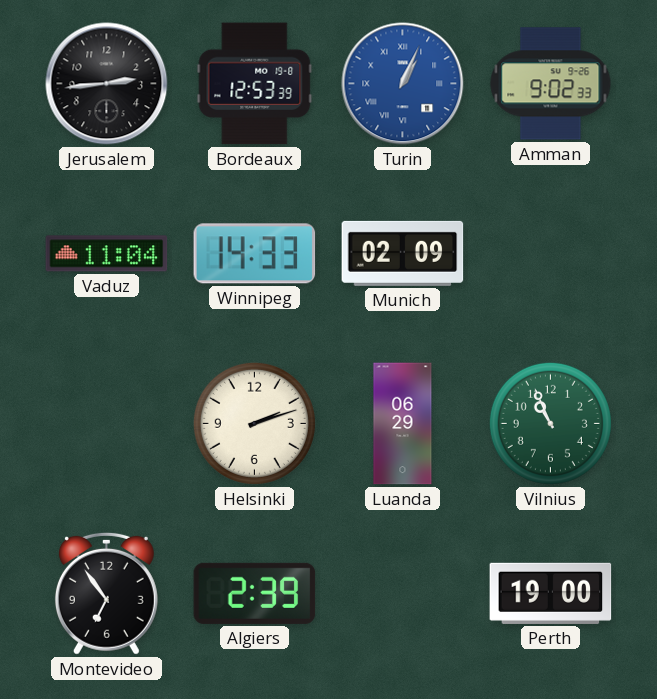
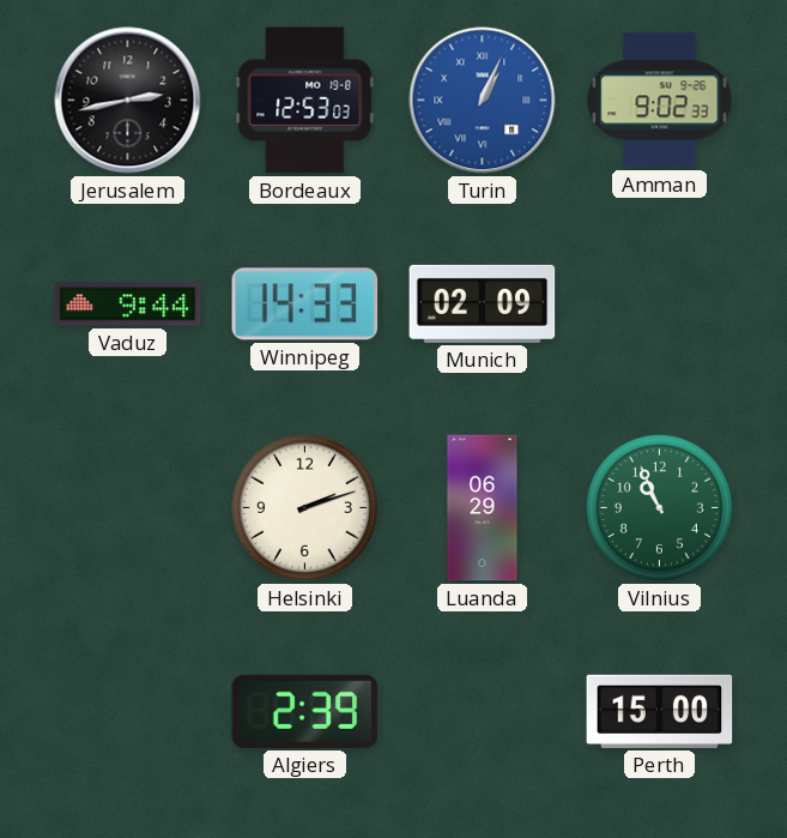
Jerusalem: 2:44 -> 2:43 (128, 101)
Bordeaux: 12:53:39 -> 12:53:03 (305, 101)
Vaduz: 11:04 -> 9:44 (128, 305)
Montevideo: 6:54 -> none (106, 593)
Perth: 19:00 -> 15:00 (660, 711)
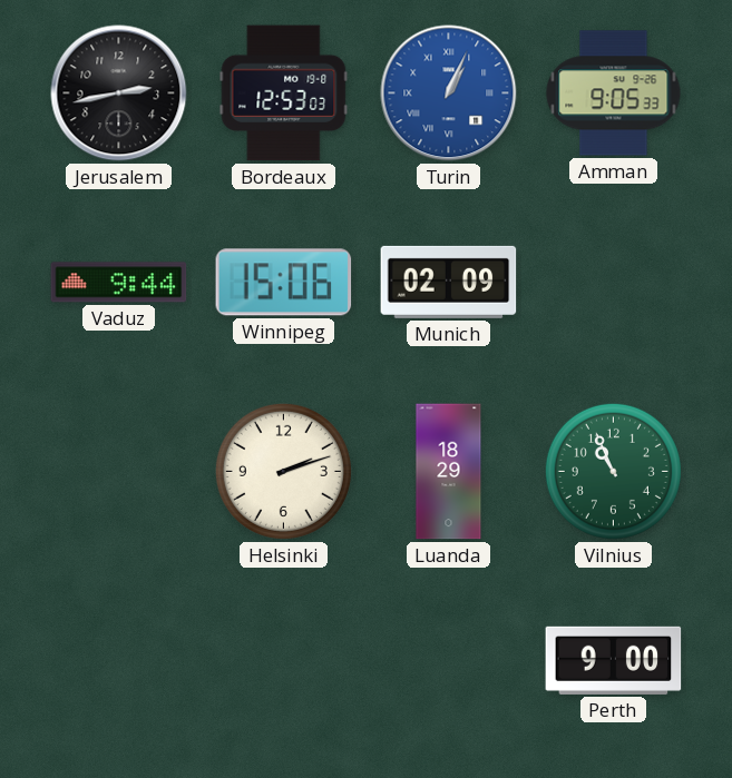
Amman: 9:02 -> 9:05 (614, 93)
Winnipeg: 14:33 -> 15:06 (284, 283)
Luanda: 06:29 -> 18:29 (449, 472)
Algiers: 2:39 -> none (305, 711)
Perth: 15:00 -> 9:00 (614, 660)
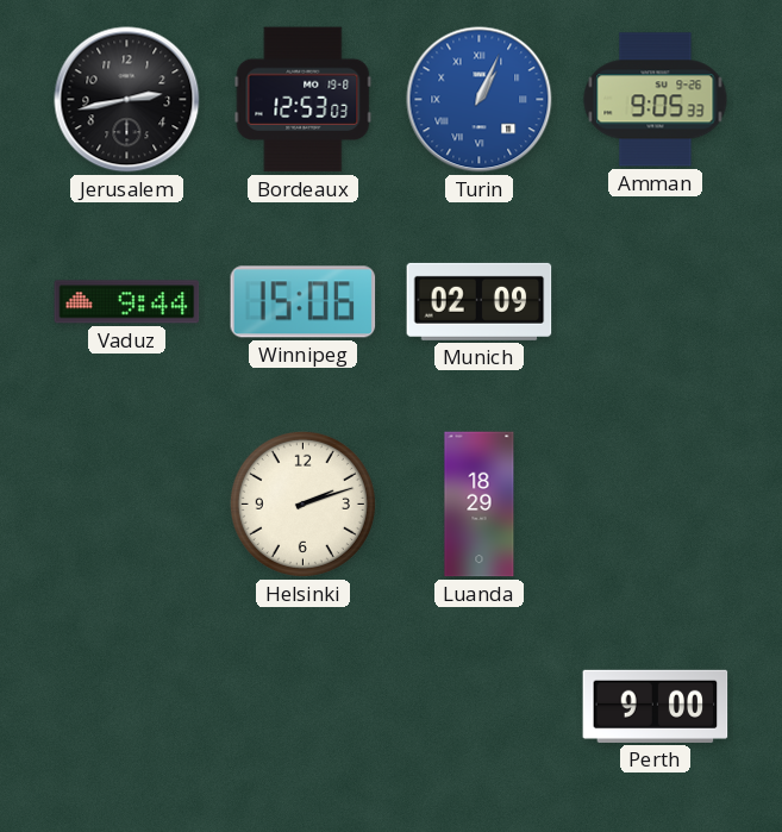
Vilnius: 10:56 -> none (613, 471)
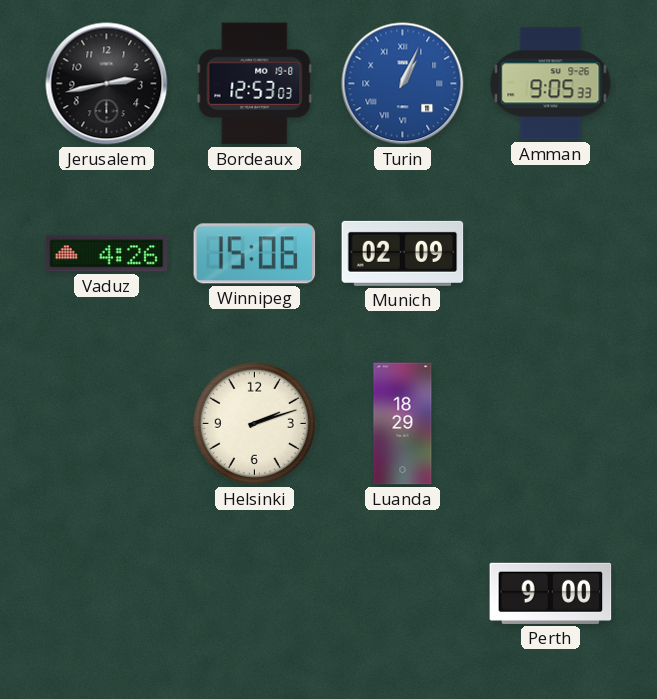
Vaduz: 9:44 -> 4:26 (107, 254)
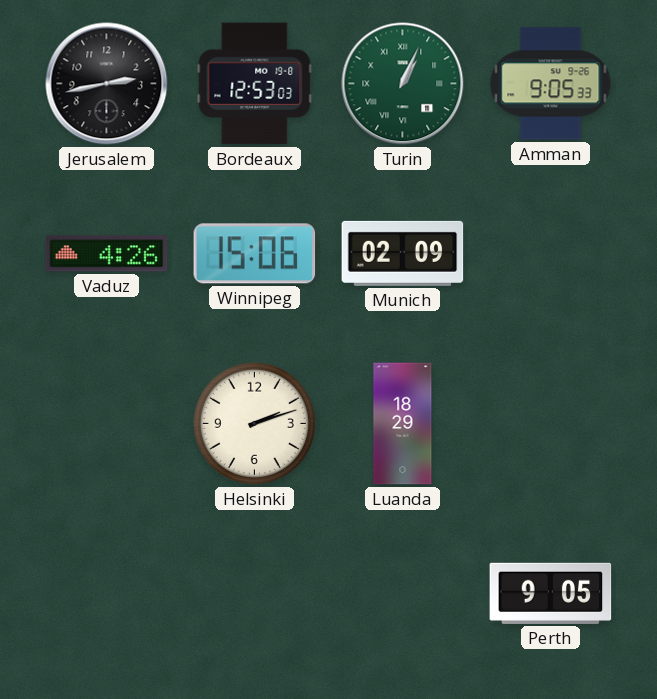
Turin dial: blue -> green (403, 84)
Perth: 9:00 -> 9:05 (551, 593)
